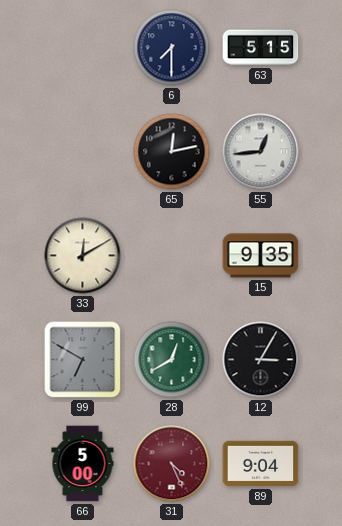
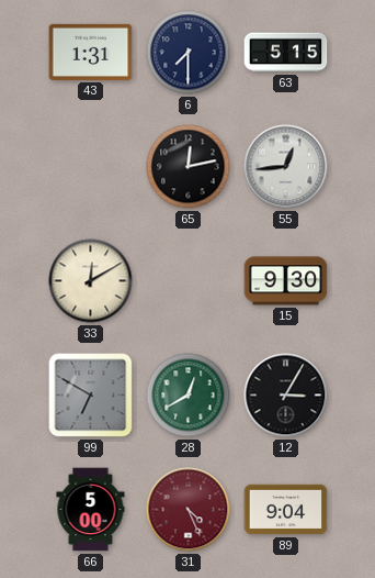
43: none -> 1:31 (91, 52)
15: 9:35 -> 9:30 (286, 281)
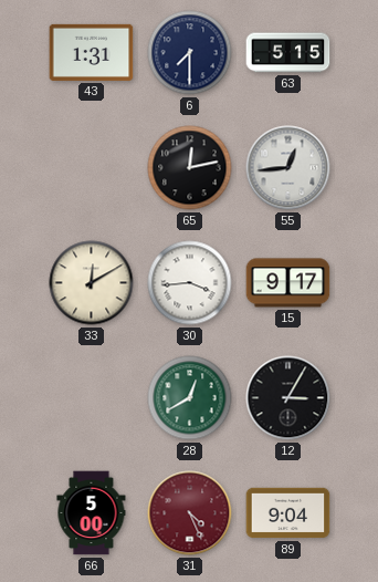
30: none -> 3:44 (190, 283)
15: 9:30 -> 9:17 (288, 283)
99: 6:50 -> none (91, 396)
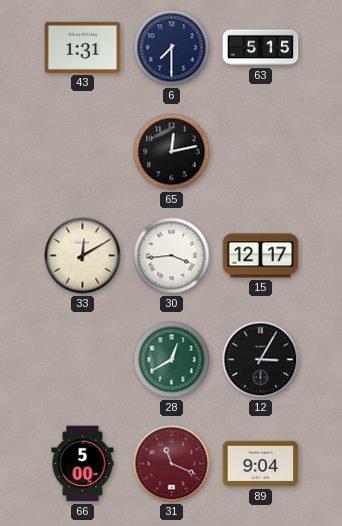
55: 12:44 -> none (288, 168)
15: 9:17 -> 12:17 (261, 256)
31: 4:26 -> 11:19 (172, 464)
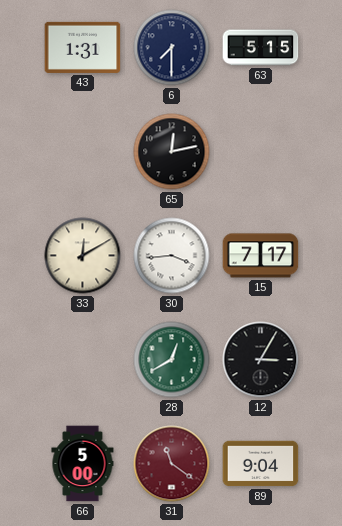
15: 12:17 -> 7:17 (261, 256)
31: 11:19 -> 11:21 (172, 464)
